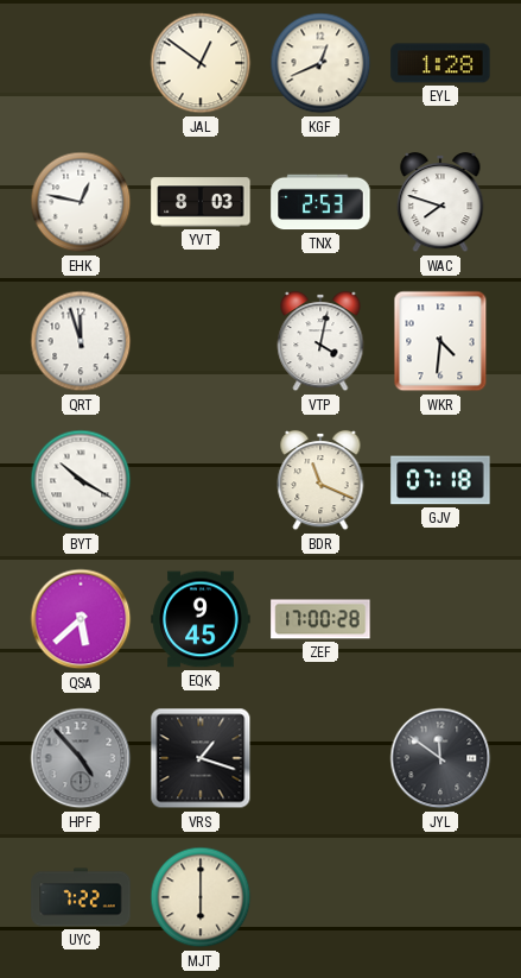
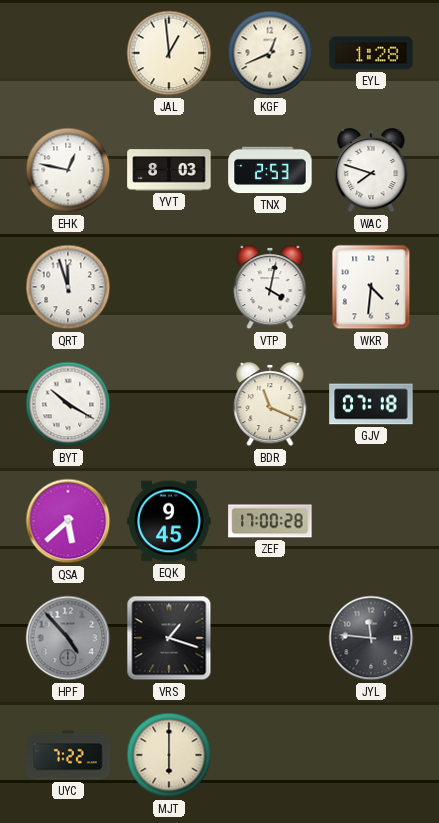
JAL: 12:51 -> 12:59 (169, 53)
JYL: 11:51 -> 11:46 (371, 638)
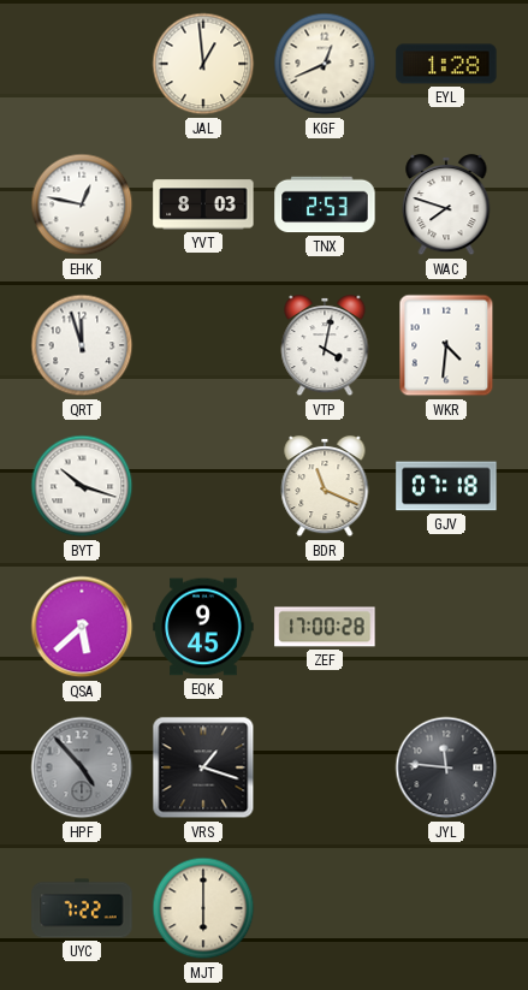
BYT: 10:20 -> 10:18 (82, 486)
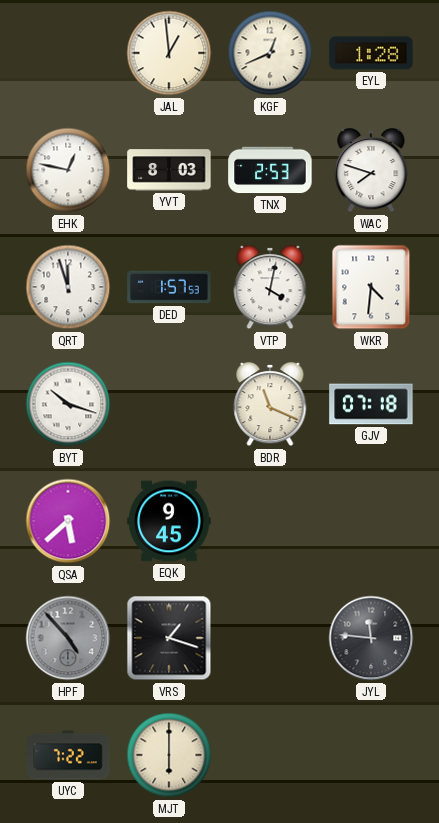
DED: none -> 1:57 (169, 287)
ZEF: 17:00 -> none (325, 627)
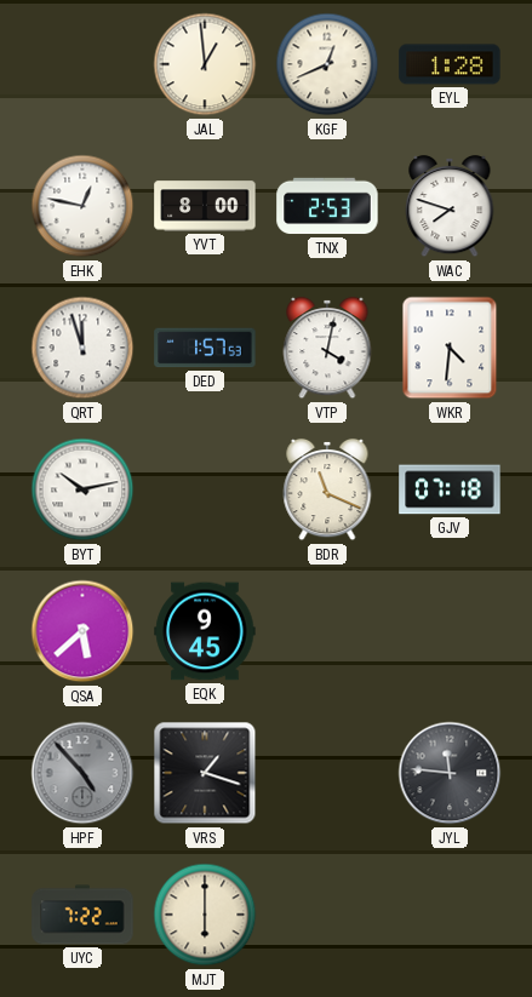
YVT: 8:03 -> 8:00 (205, 206)
BYT: 10:18 -> 10:13 (82, 489)
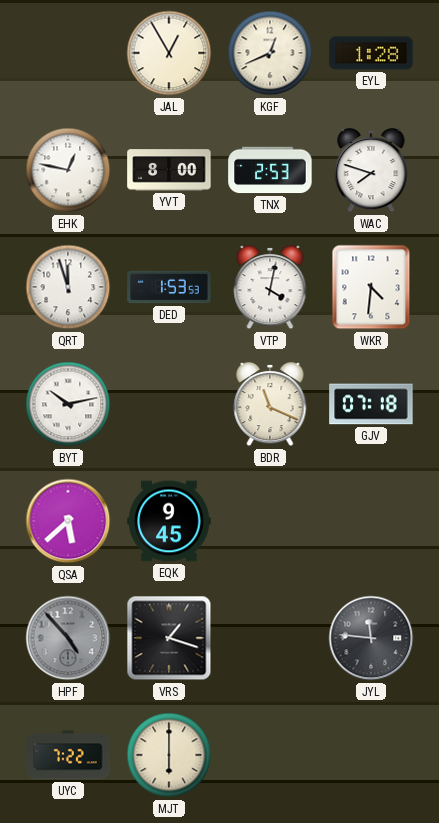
JAL: 12:59 -> 12:55 (169, 53)
DED: 1:57 -> 1:53 (169, 287)
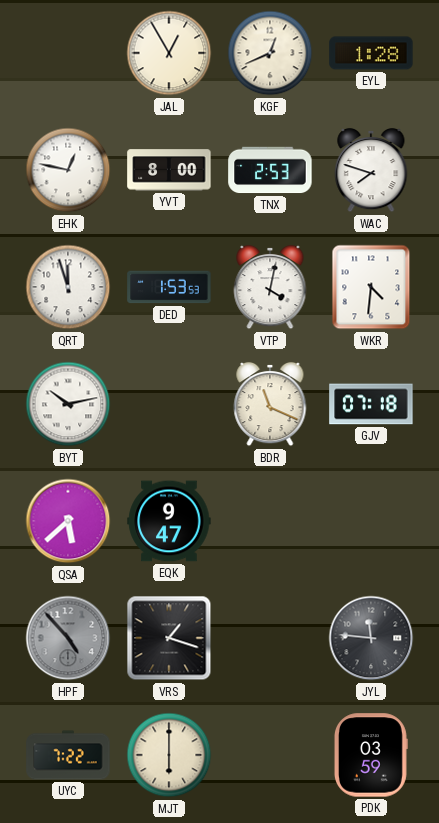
EQK: 9:45 -> 9:47 (169, 521)
PDK: none -> 03:59 (371, 755)
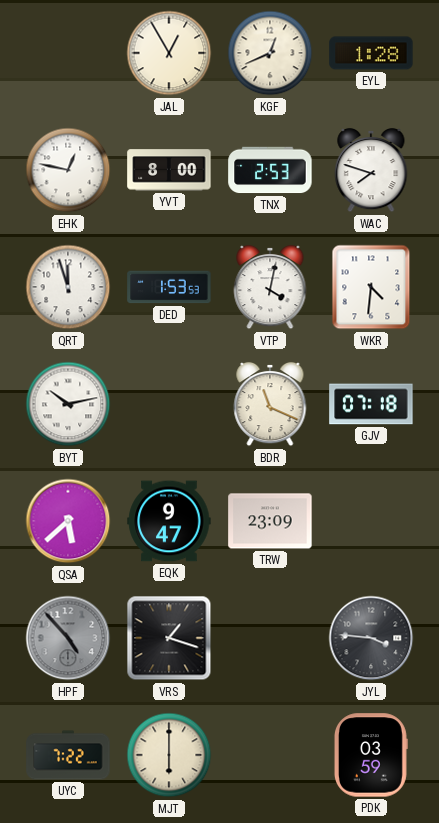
TRW: none -> 23:09 (270, 521)
JYL: 11:46 -> 3:46 (371, 638)
